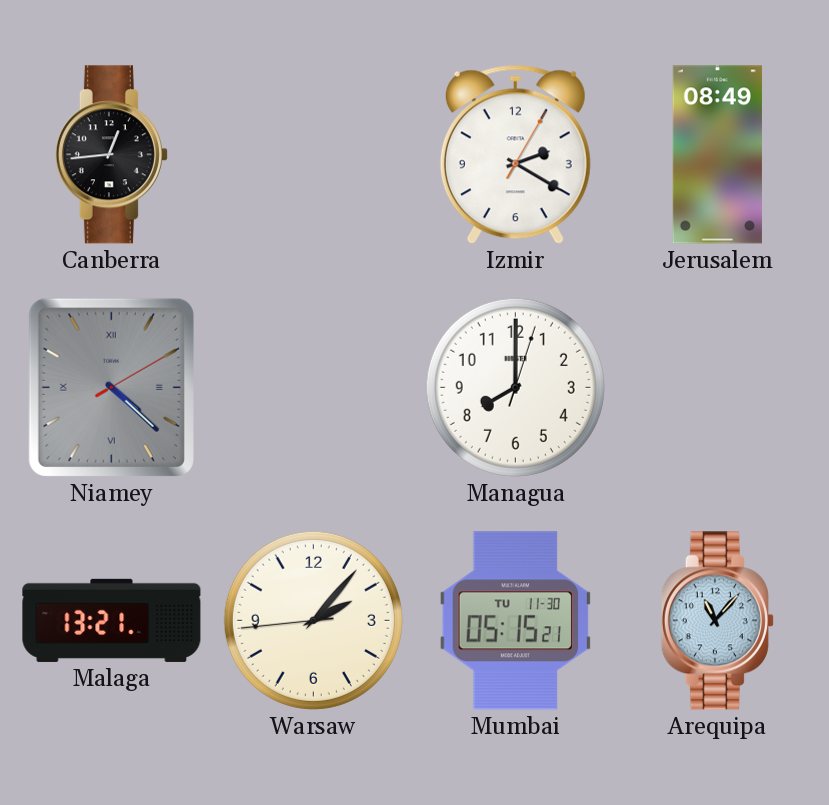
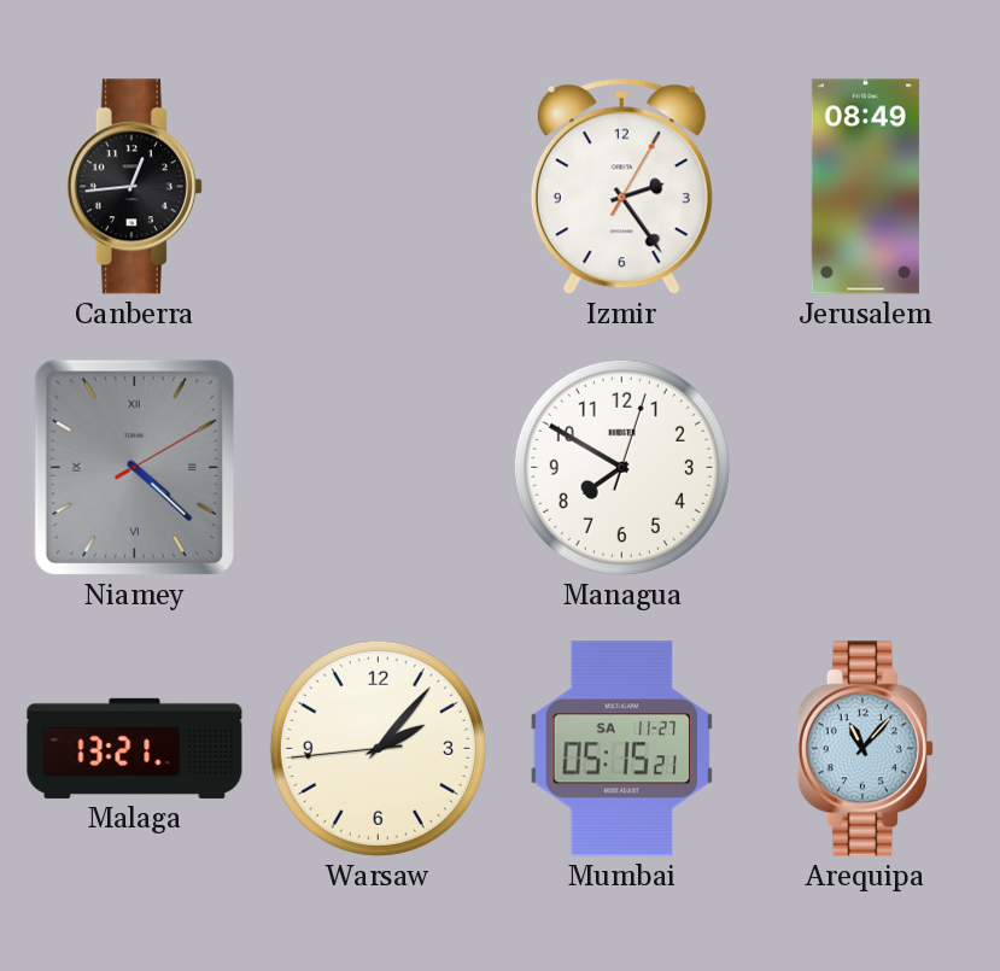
Izmir: 2:20 -> 2:24 (621, 187)
Managua: 8:00 -> 7:50 (621, 467)
Mumbai date: TU 11-30 -> SA 11-27 (621, 749)
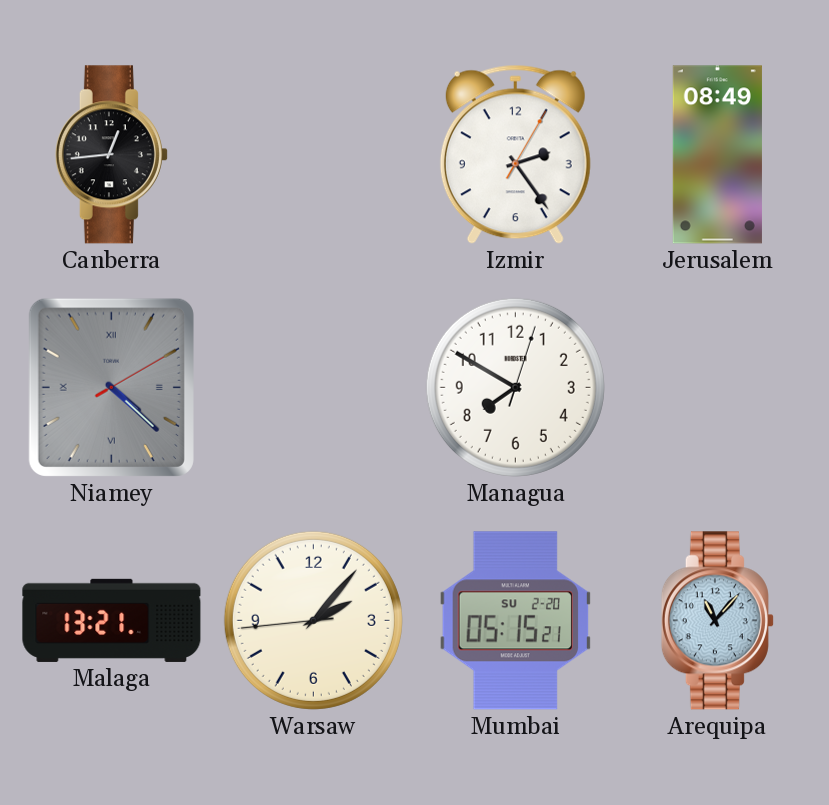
Mumbai date: SA 11-27 -> SU 2-20 (515, 621)
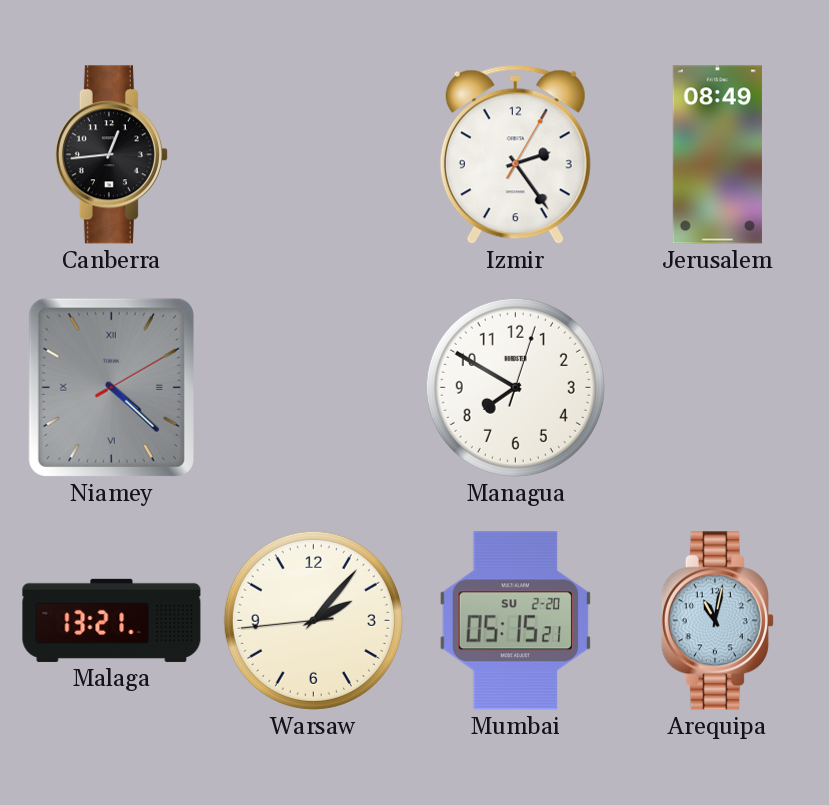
Arequipa: 11:07 -> 11:02 (717, 621)
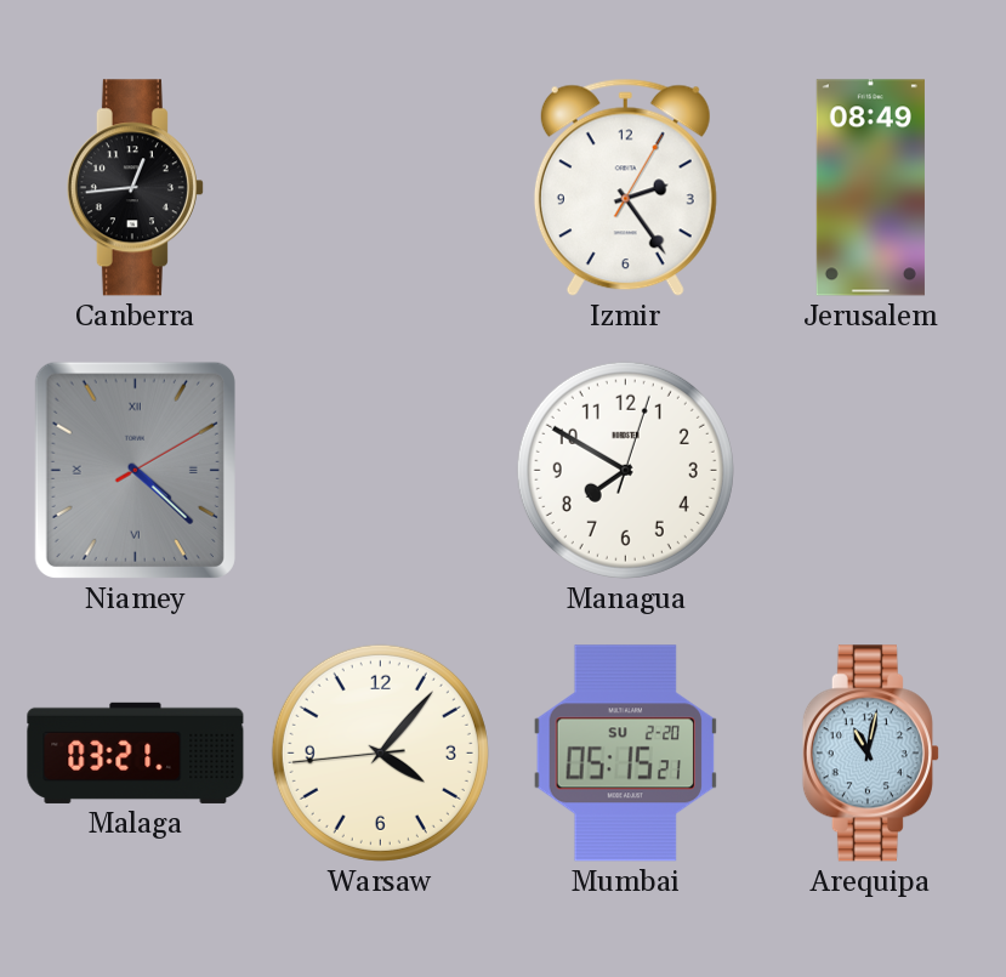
Malaga: 13:21 -> 03:21 (136, 752)
Warsaw: 2:06 -> 4:06 (380, 752)
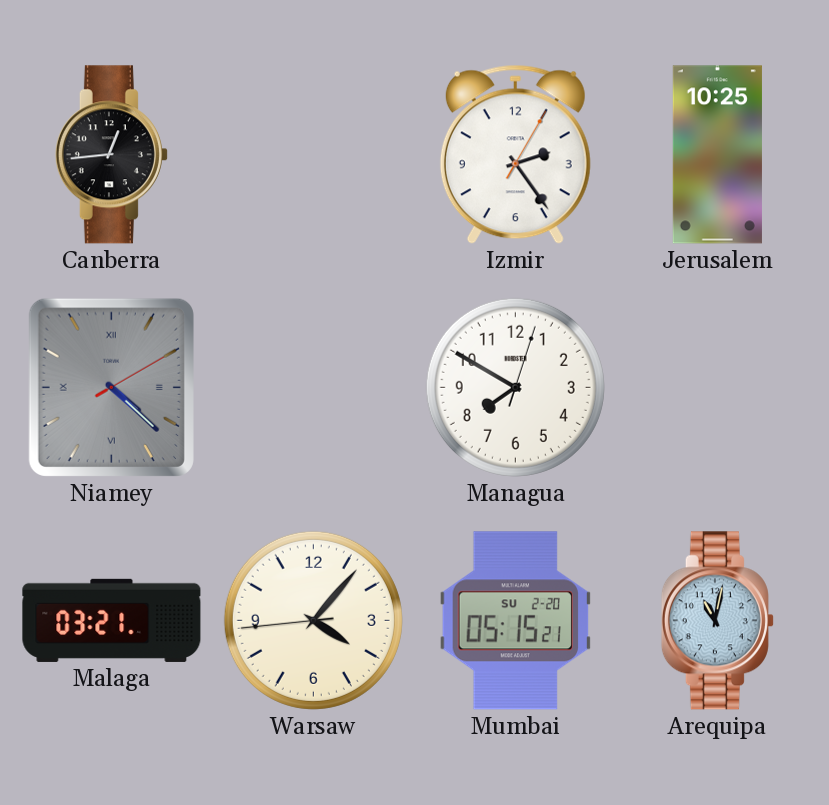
Jerusalem: 08:49 -> 10:25 (717, 155)
